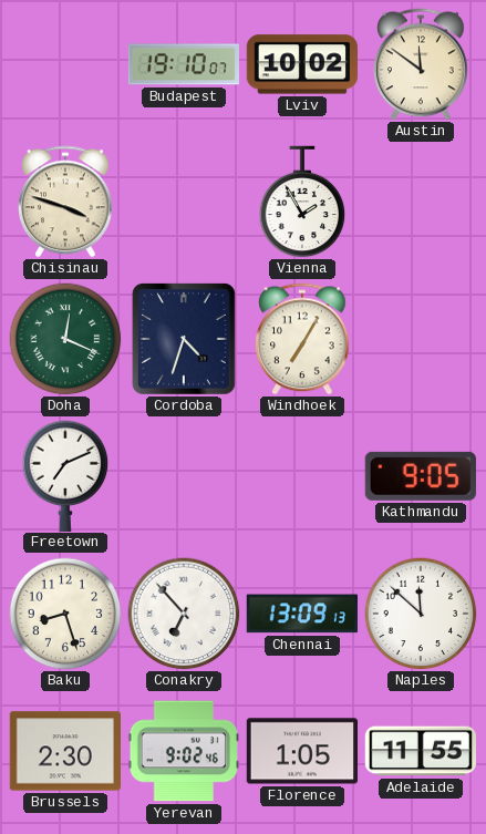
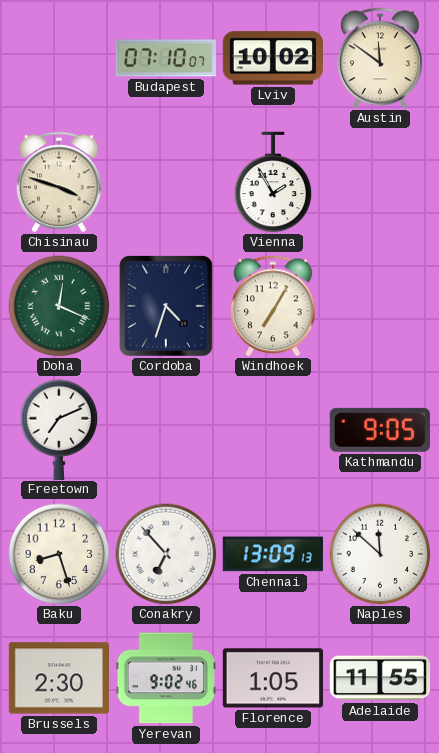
Budapest: 19:10 -> 07:10 (165, 58)
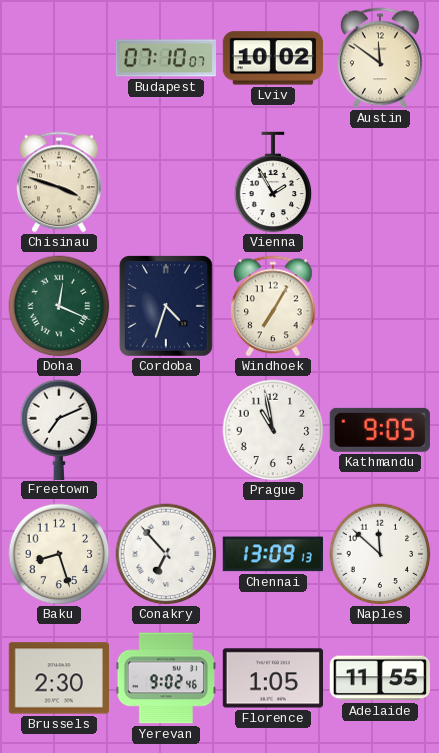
Prague: none -> 10:58 (273, 430)
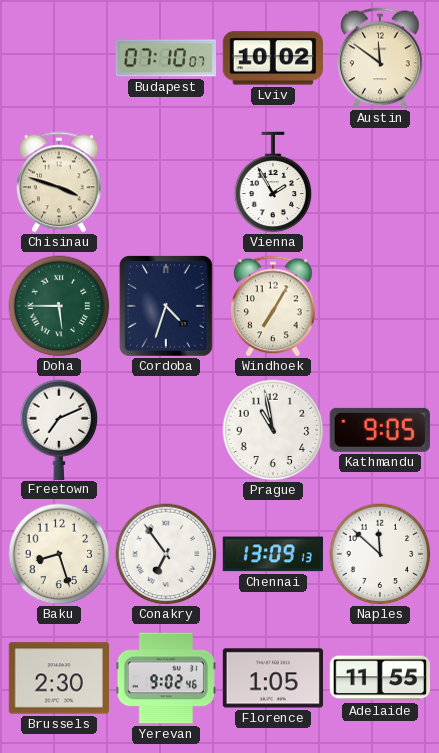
Doha: 12:19 -> 5:45 (59, 306)
Conakry: 6:53 -> 6:54 (166, 554)
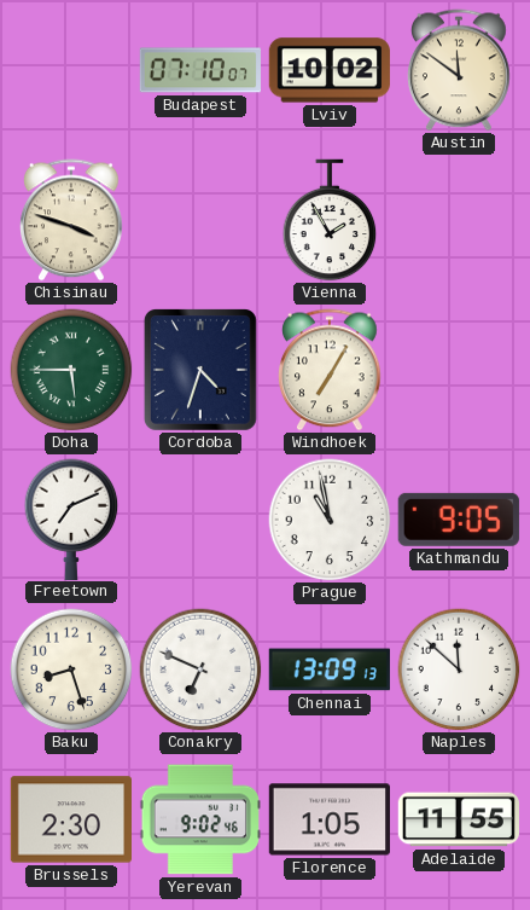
Conakry: 6:54 -> 6:49 (200, 670)
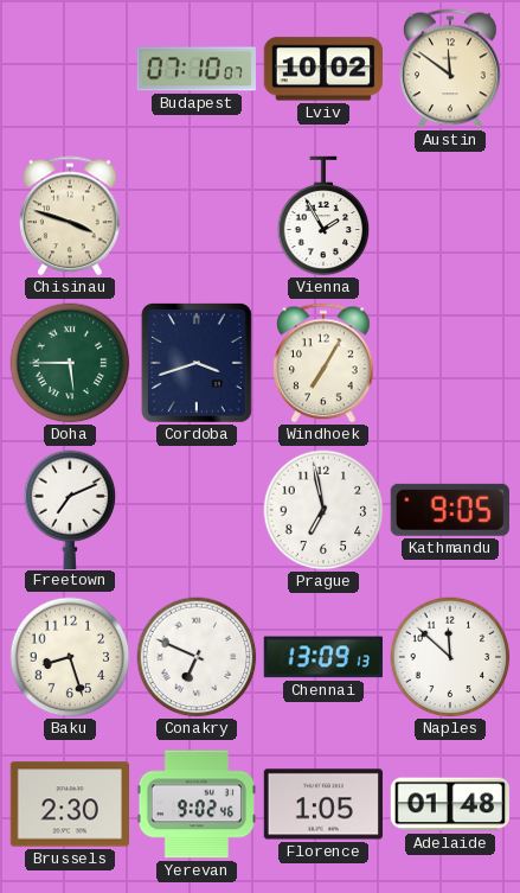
Cordoba: 4:33 -> 3:42 (197, 363)
Prague: 10:58 -> 6:58 (323, 510)
Adelaide: 11:55 -> 01:48 (450, 804)
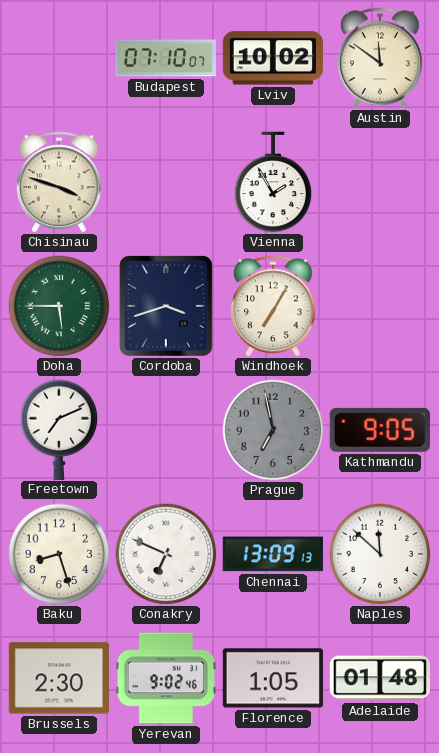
Prague dial: white -> grey (273, 430)
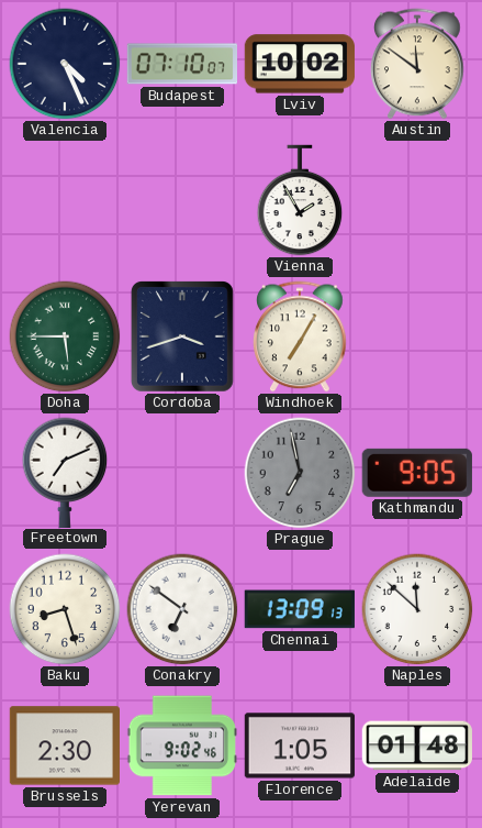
Valencia: none -> 4:26 (65, 64)
Chisinau: 3:48 -> none (60, 182)
Conakry: 6:49 -> 6:51 (182, 609)
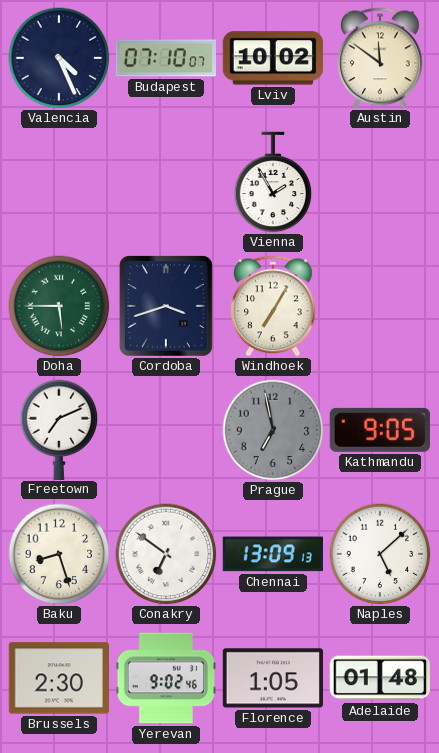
Naples: 11:52 -> 5:08 (380, 554)
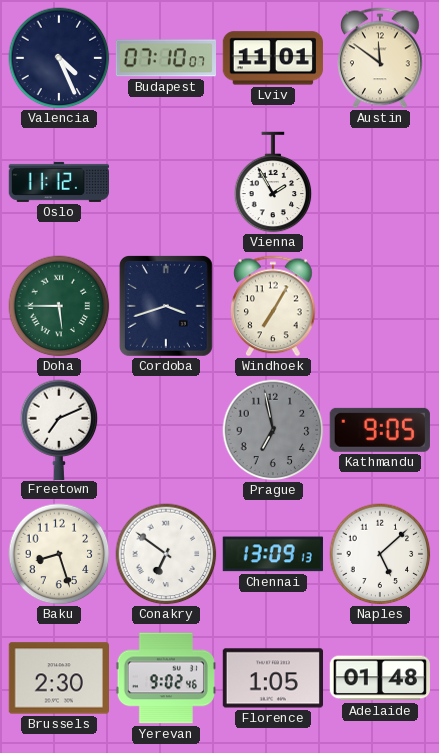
Lviv: 10:02 -> 11:01 (273, 58)
Oslo: none -> 11:12 (58, 182)
